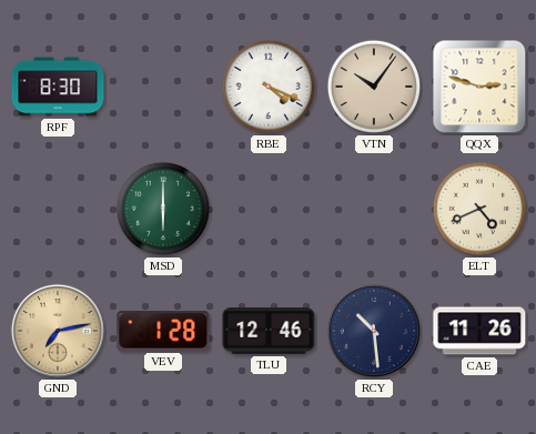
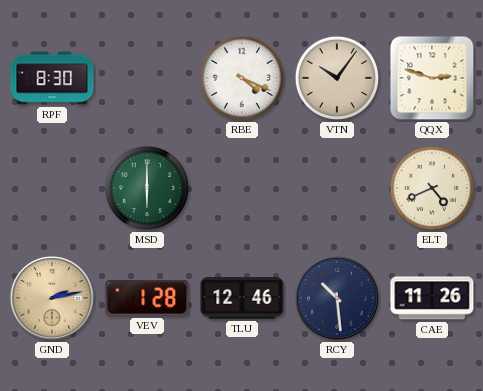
GND: 7:13 -> 2:13 (52, 298)
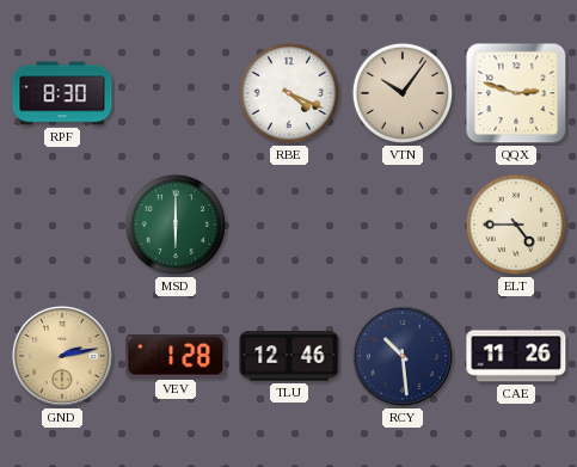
ELT: 4:41 -> 4:45 (516, 225)
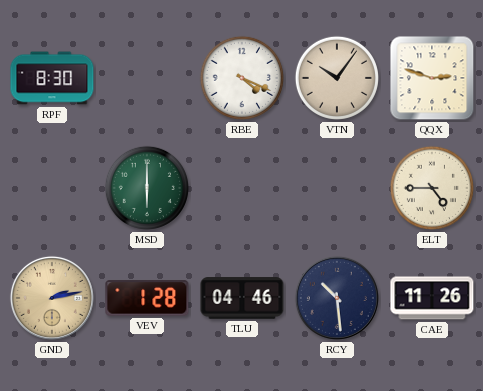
TLU: 12:46 -> 04:46 (242, 298)
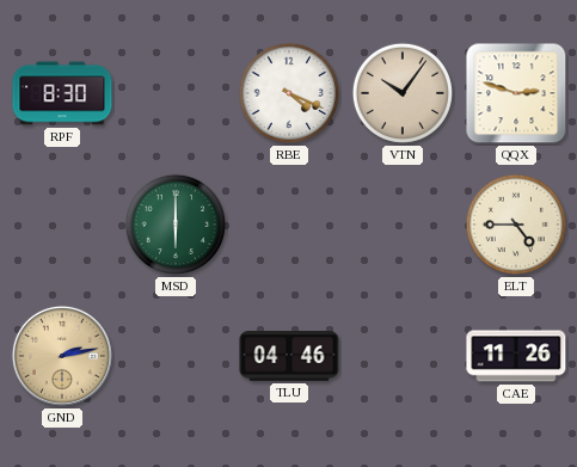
VEV: 1:28 -> none (147, 298)
RCY: 10:29 -> none (337, 298)
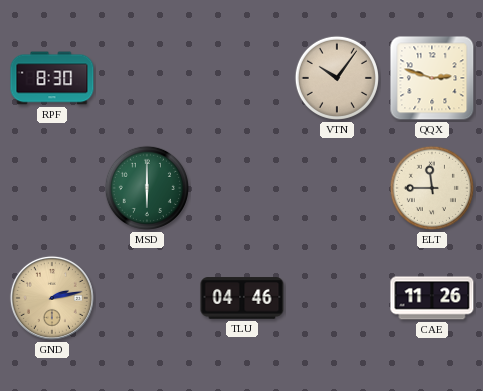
RBE: 4:19 -> none (289, 93)
ELT: 4:45 -> 11:45 (432, 188)
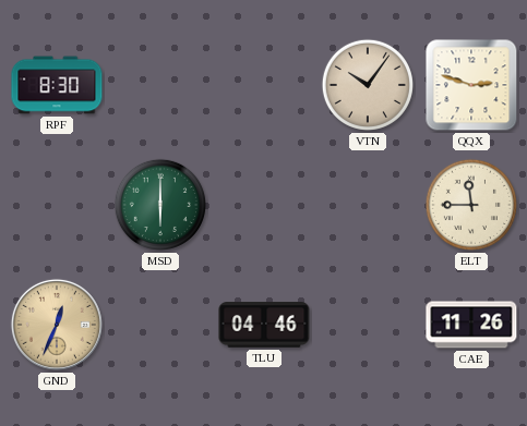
GND: 2:13 -> 12:34 (57, 325)
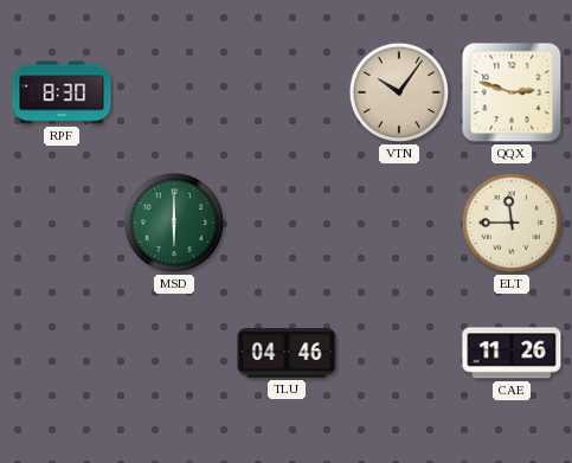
GND: 12:34 -> none (57, 325)
